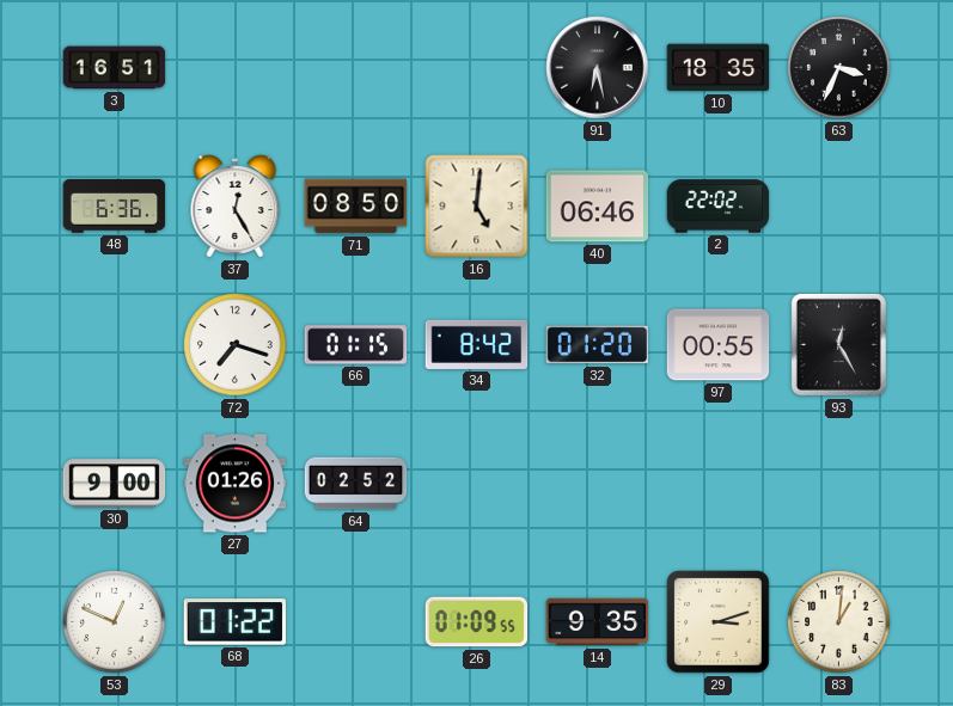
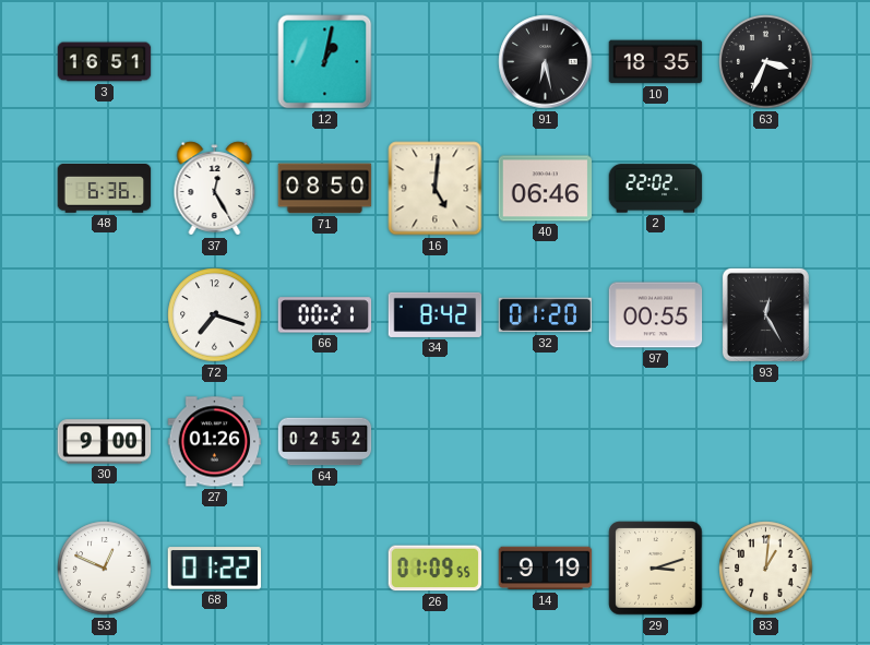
12: none -> 1:02 (325, 62)
66: 01:15 -> 00:21 (325, 315)
14: 9:35 -> 9:19 (546, 569)
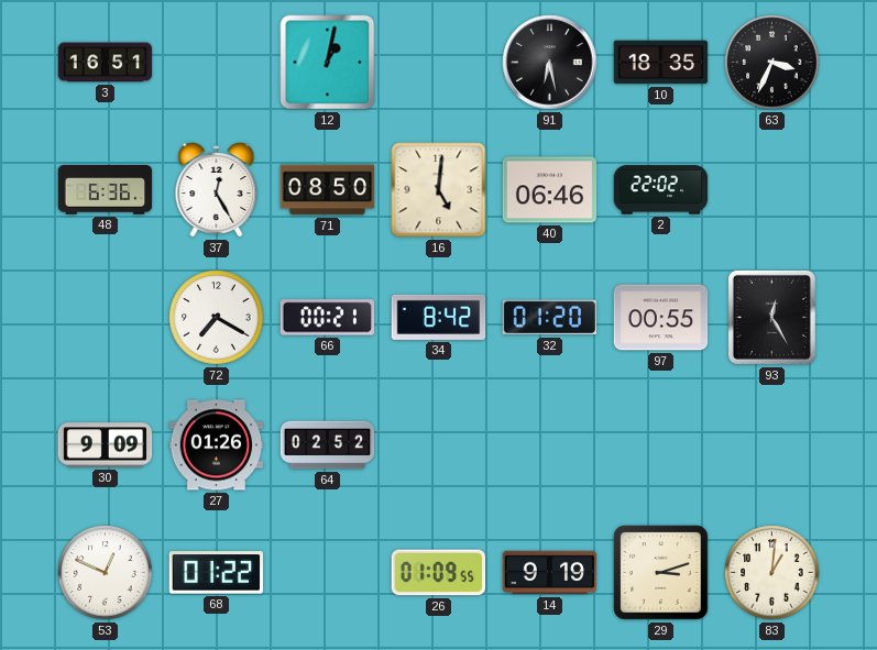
72: 7:18 -> 7:20 (217, 318)
30: 9:00 -> 9:09 (106, 445)
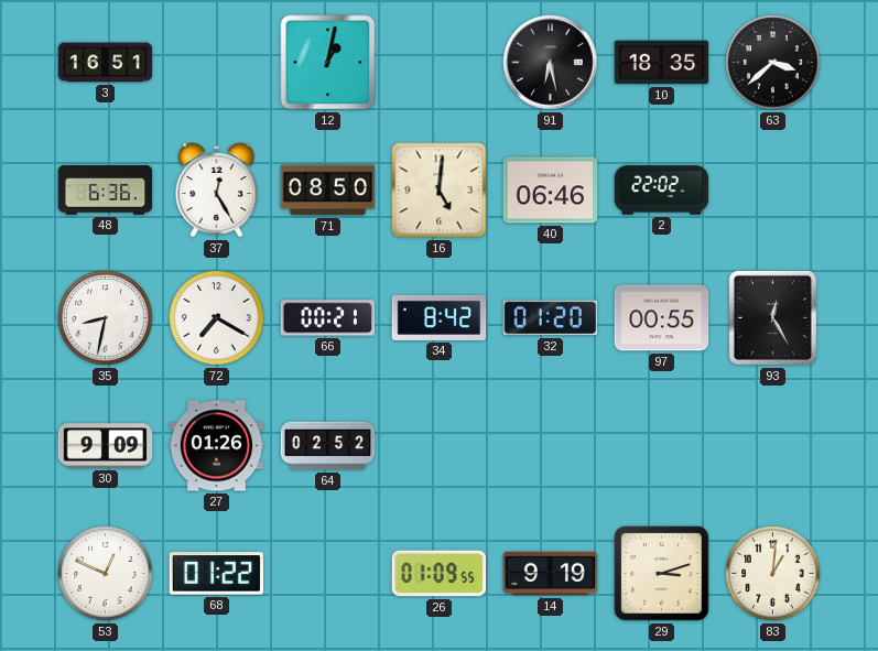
63: 3:34 -> 3:38 (773, 63)
35: none -> 8:32 (106, 318)
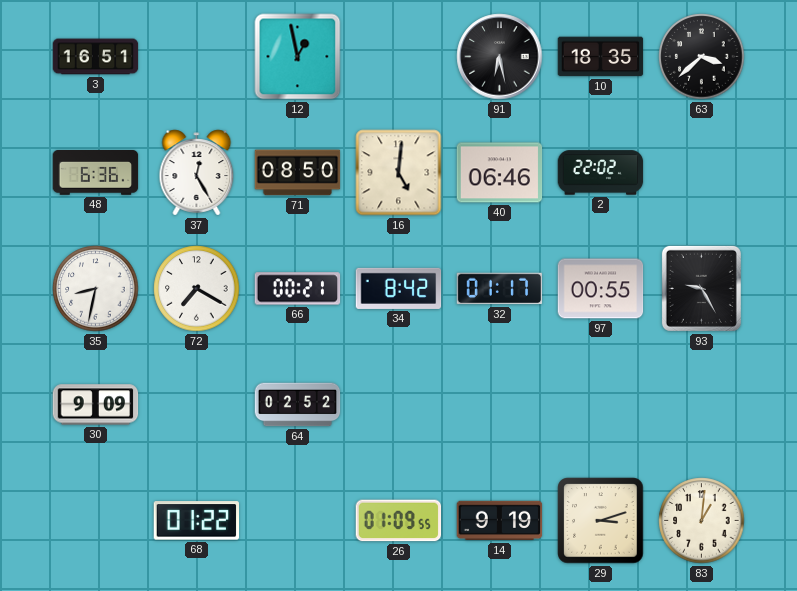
12: 1:02 -> 12:58 (298, 57)
32: 01:20 -> 01:17 (500, 289)
93: 12:25 -> 9:25 (701, 288)
27: 01:26 -> none (217, 446)
53: 12:49 -> none (106, 574)
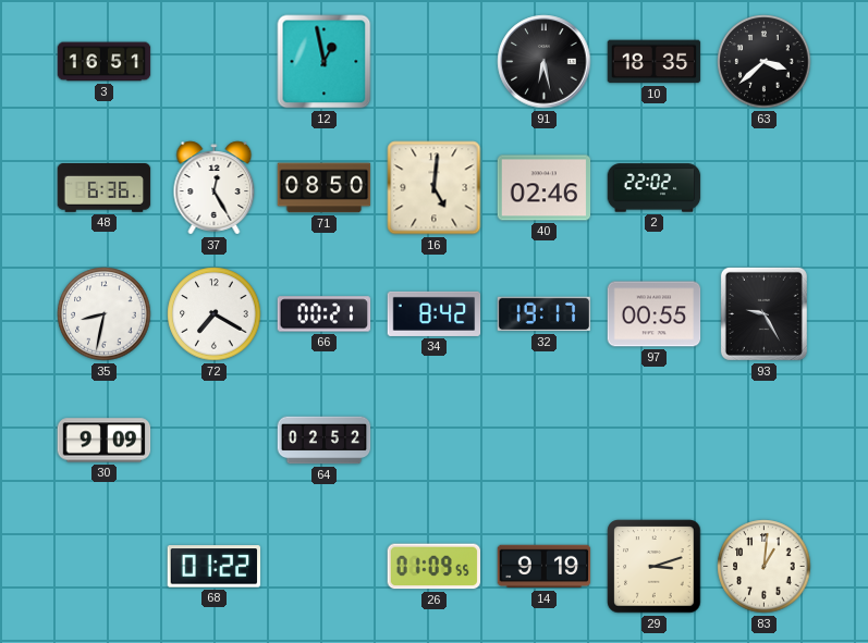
40: 06:46 -> 02:46 (545, 188)
32: 01:17 -> 19:17 (545, 314)
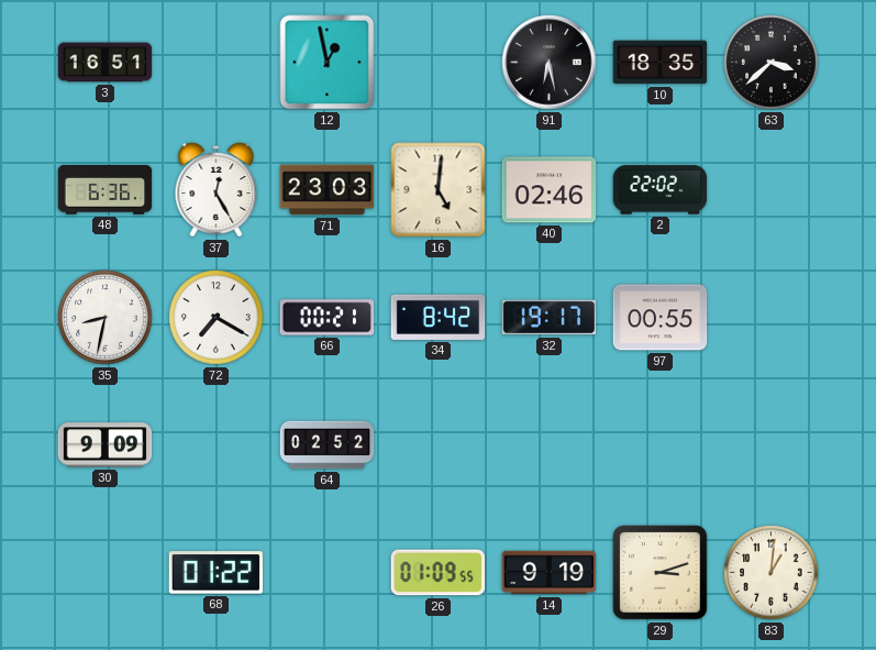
71: 08:50 -> 23:03 (328, 190)
93: 9:25 -> none (763, 313)
